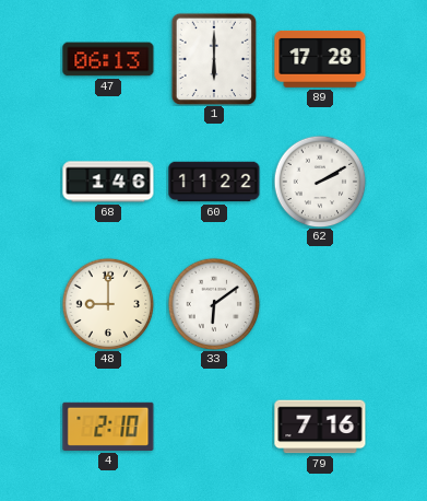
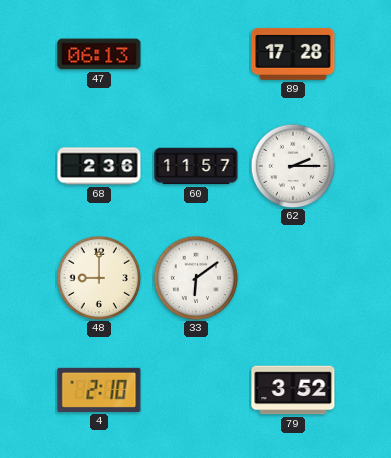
1: 6:00 -> none (214, 59)
68: 1:46 -> 2:36 (99, 166)
60: 11:22 -> 11:57 (196, 166)
62: 2:10 -> 2:15 (293, 166)
79: 7:16 -> 3:52 (293, 390)
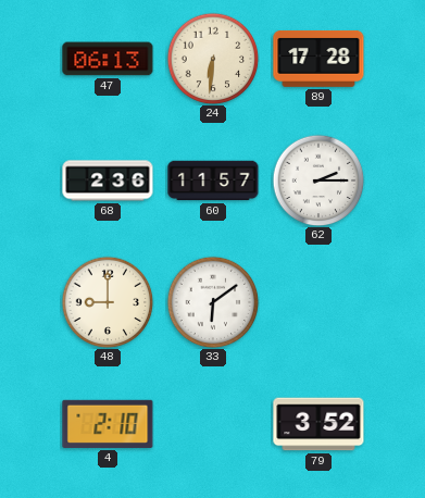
24: none -> 6:31 (213, 59)
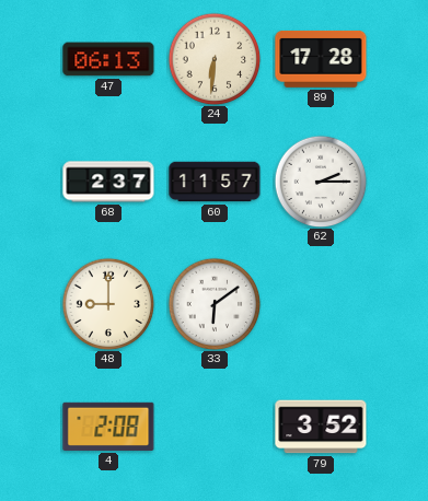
68: 2:36 -> 2:37 (108, 182)
4: 2:10 -> 2:08 (108, 427)
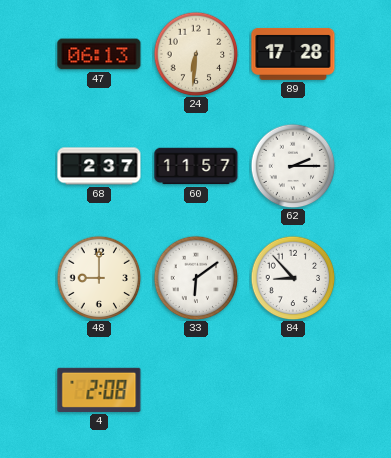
84: none -> 8:53 (293, 278)
79: 3:52 -> none (321, 427)
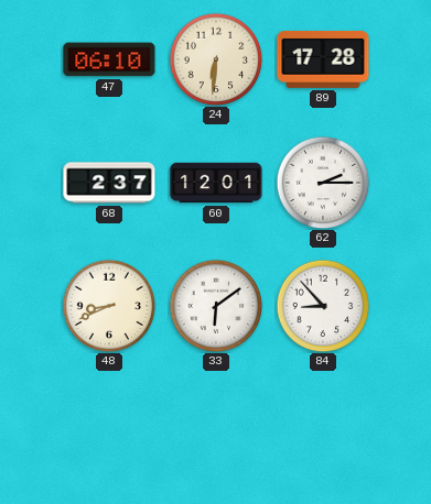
47: 06:13 -> 06:10 (109, 59)
60: 11:57 -> 12:01 (216, 183)
48: 9:00 -> 8:41 (109, 306)
4: 2:08 -> none (99, 390)
